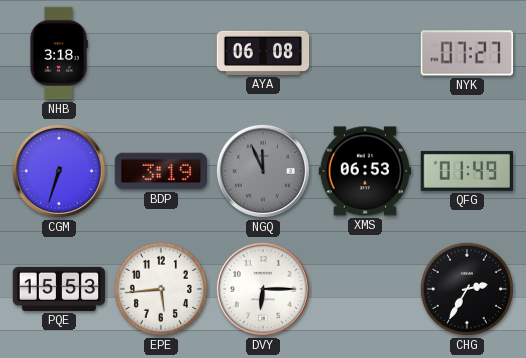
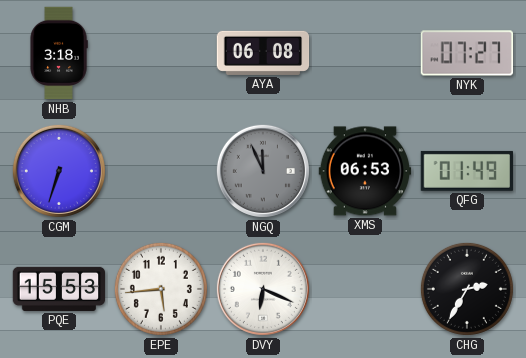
BDP: 3:19 -> none (161, 171)
DVY: 6:15 -> 6:19 (263, 289)
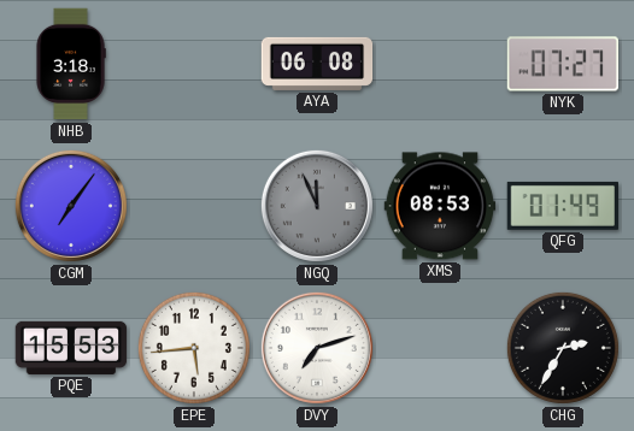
CGM: 6:33 -> 7:06 (71, 206)
XMS: 06:53 -> 08:53 (440, 206)
DVY: 6:19 -> 7:12 (317, 348)
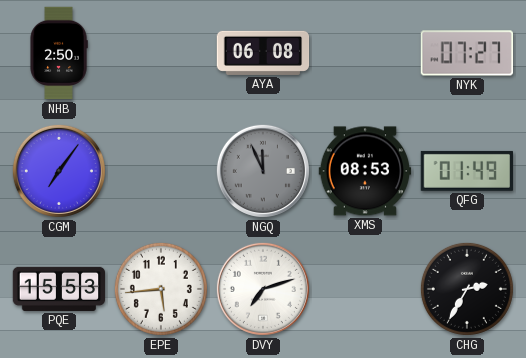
NHB: 3:18 -> 2:50 (59, 53)
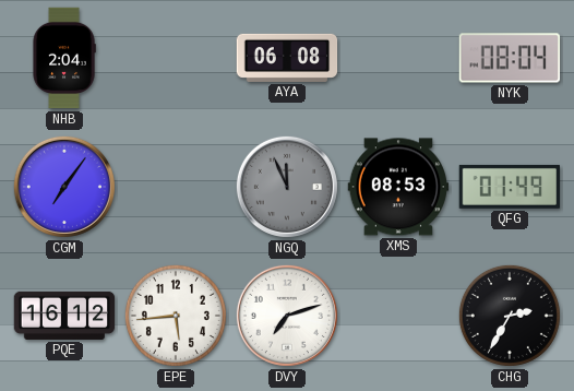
NHB: 2:50 -> 2:04 (64, 58)
NYK: 07:27 -> 08:04 (510, 58)
PQE: 15:53 -> 16:12 (64, 316)
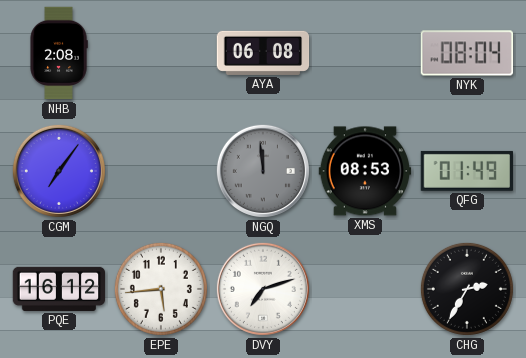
NHB: 2:04 -> 2:08 (59, 53)
NGQ: 11:56 -> 11:59 (263, 171)
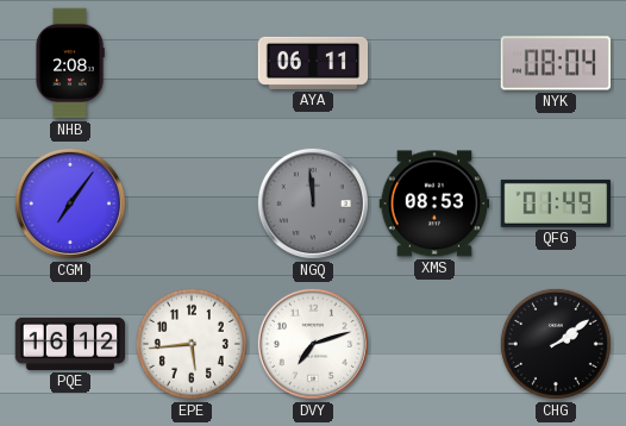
AYA: 06:08 -> 06:11 (313, 63)
CHG: 2:35 -> 2:09 (556, 344)
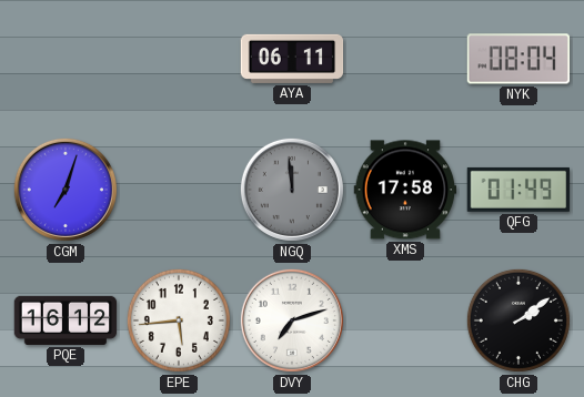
NHB: 2:08 -> none (70, 63)
CGM: 7:06 -> 7:03 (66, 190)
XMS: 08:53 -> 17:58 (405, 190)
